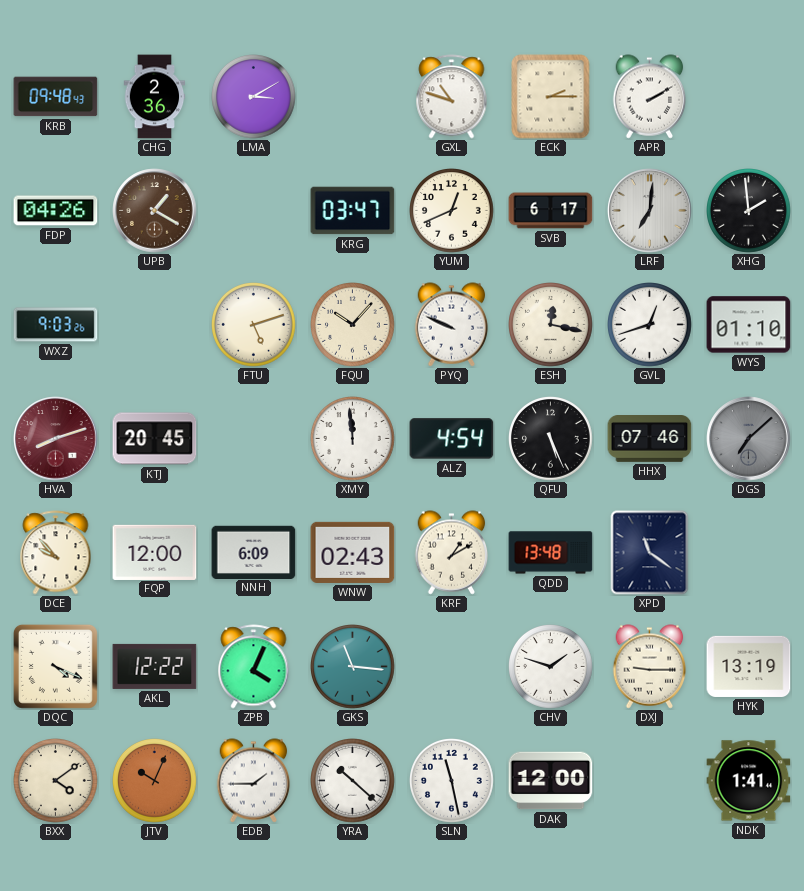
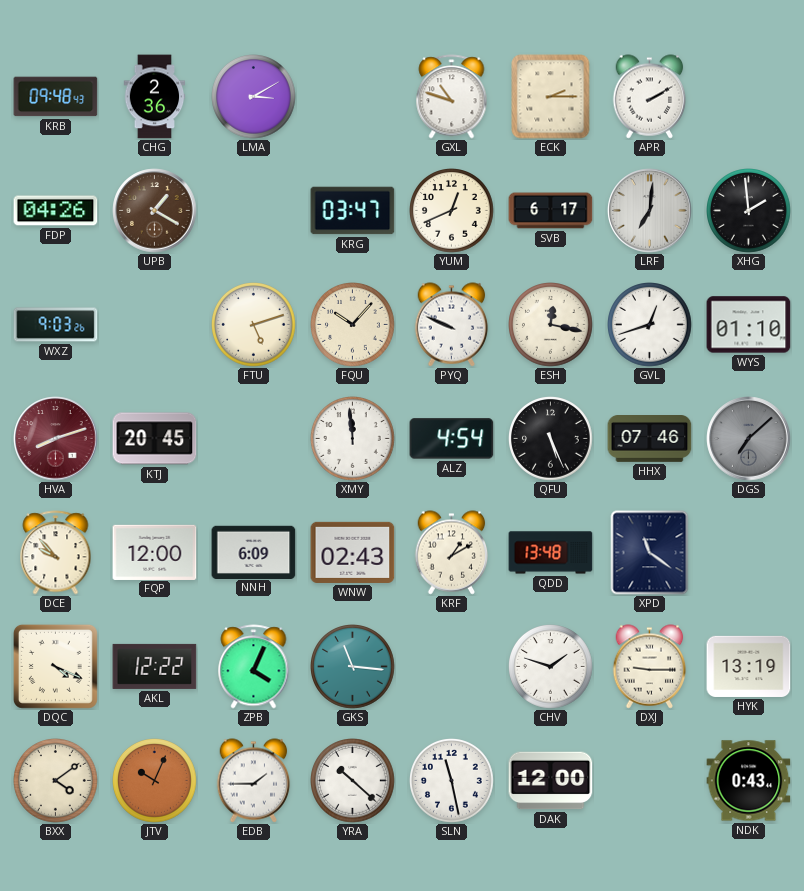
NDK: 1:41 -> 0:43 (749, 781)
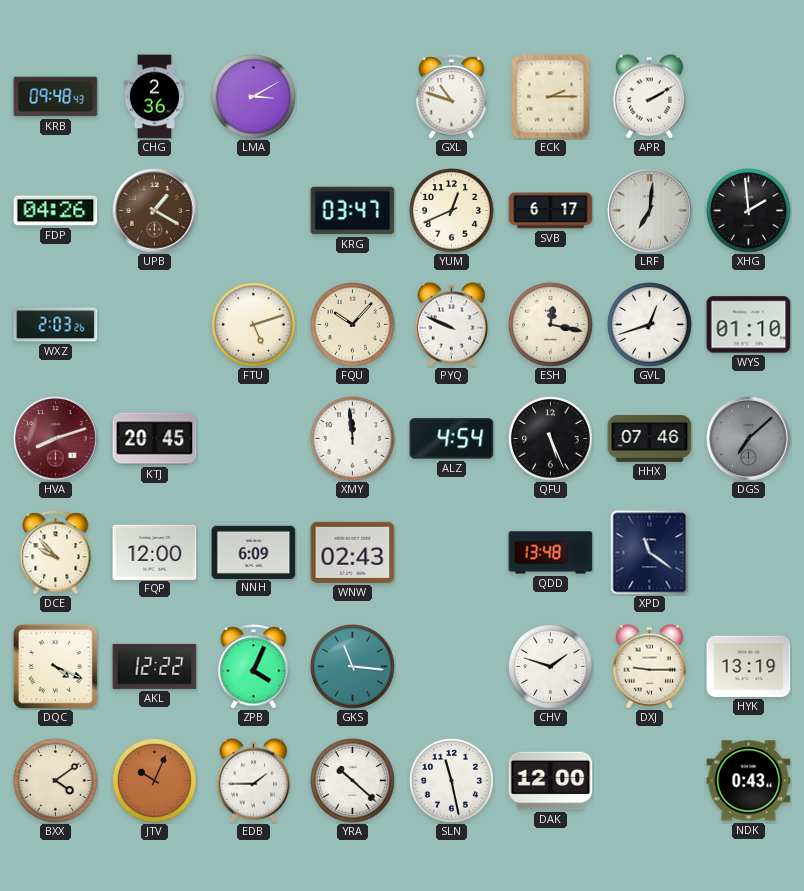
WXZ: 9:03 -> 2:03 (56, 325)
KRF: 1:10 -> none (452, 553)
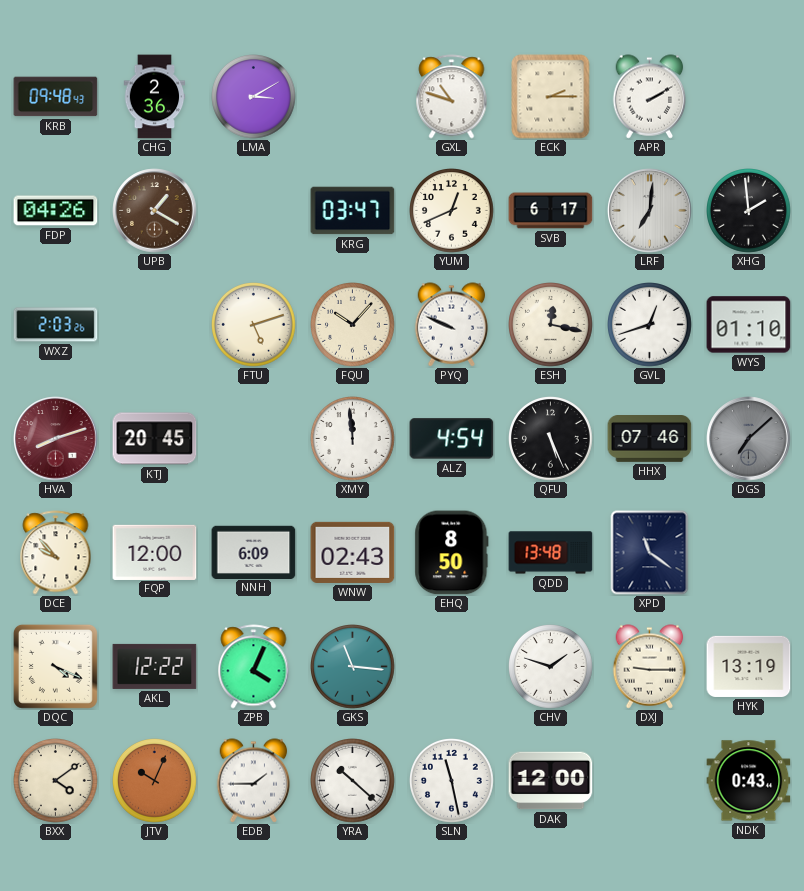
EHQ: none -> 8:50 (452, 553)
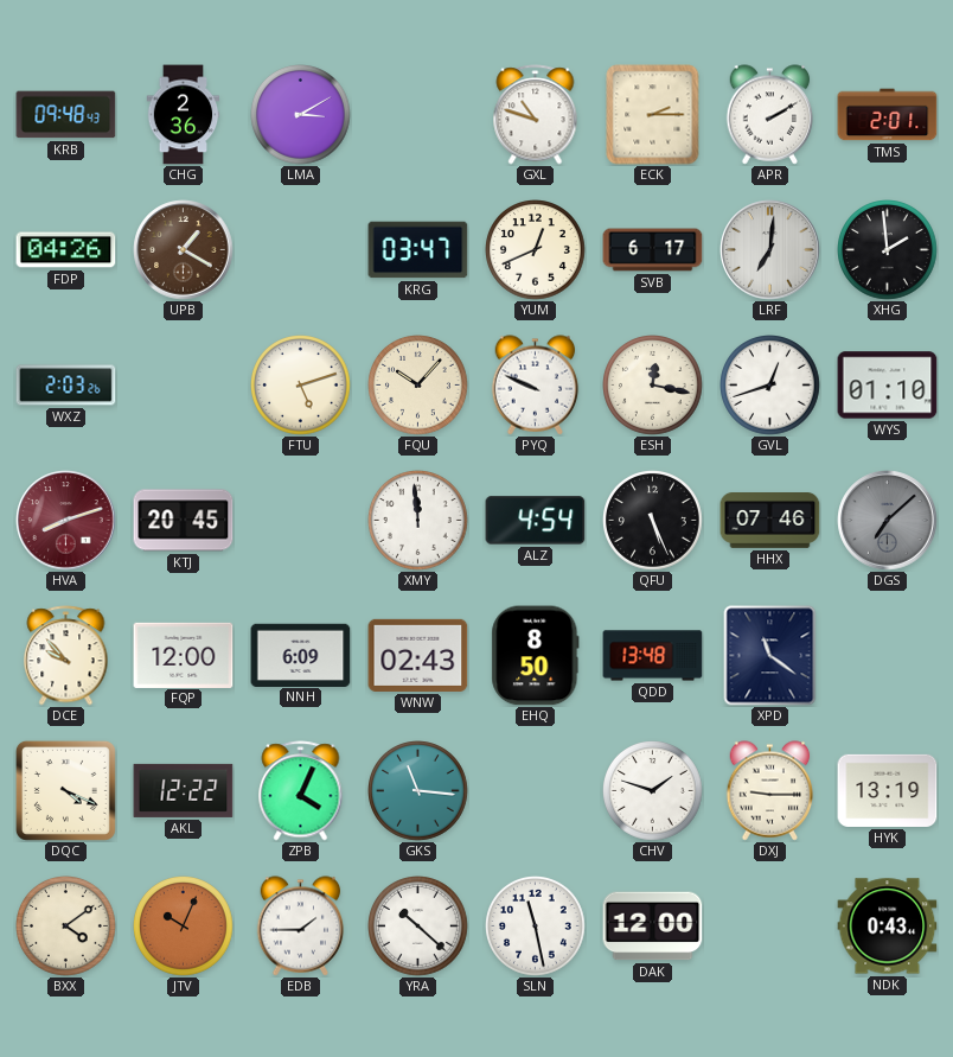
TMS: none -> 2:01 (888, 115)
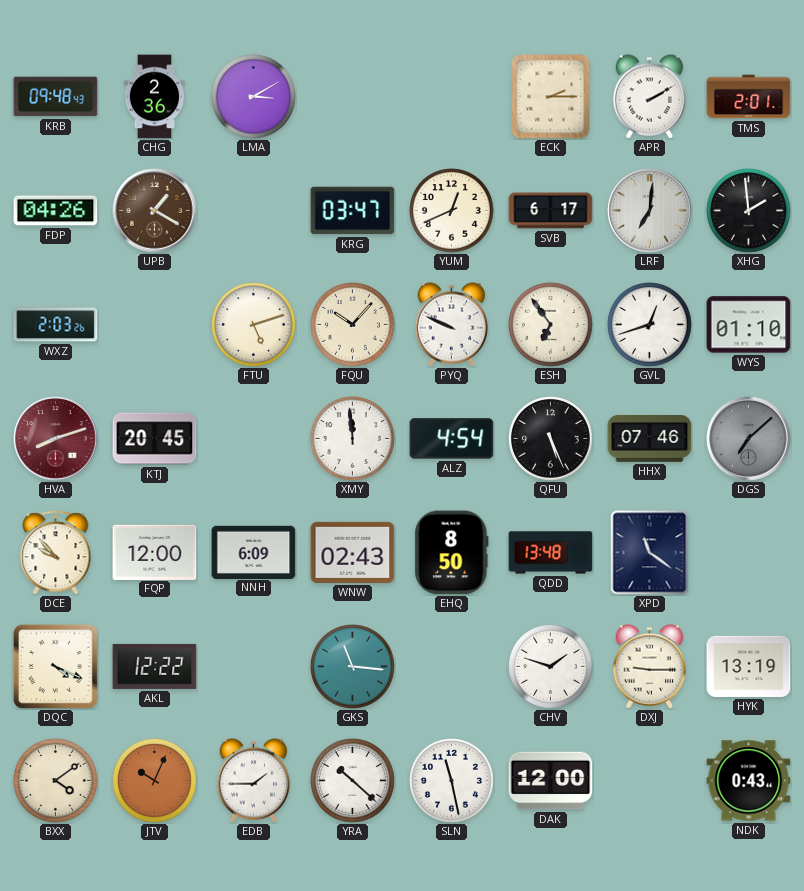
GXL: 10:48 -> none (536, 115)
ESH: 12:17 -> 6:54 (551, 325)
ZPB: 4:04 -> none (301, 791)
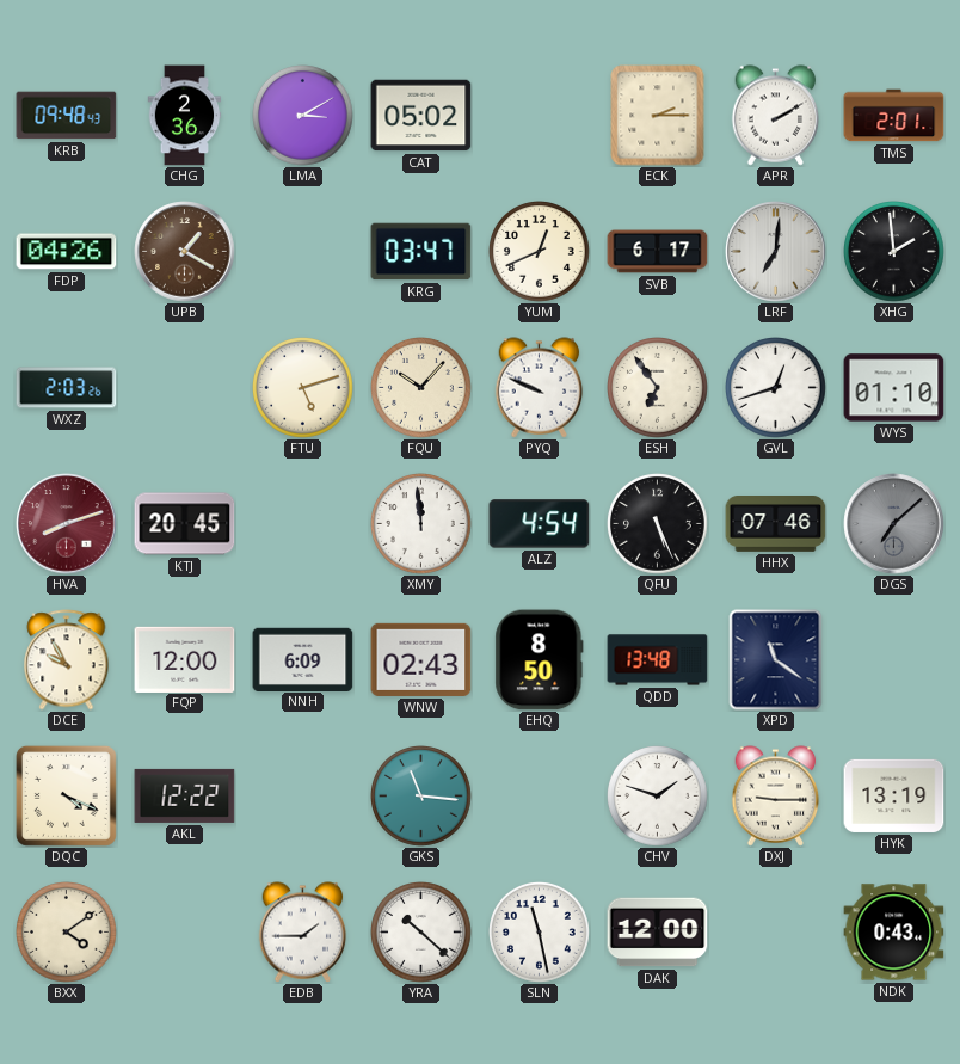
CAT: none -> 05:02 (421, 116)
DCE: 9:53 -> 9:55 (67, 660)
JTV: 10:04 -> none (155, 781)
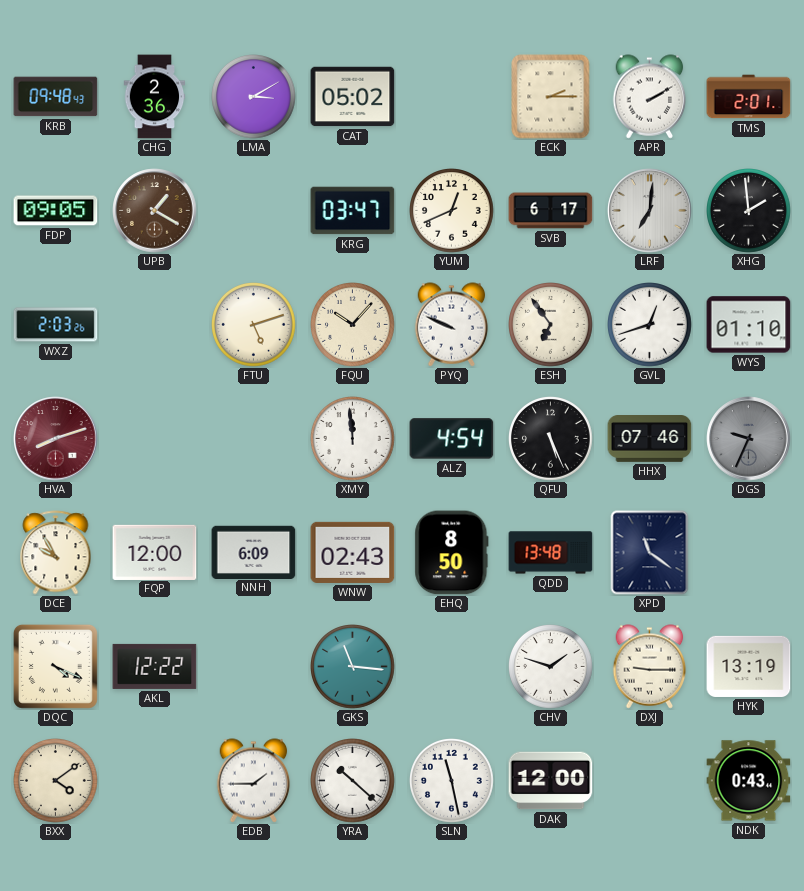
FDP: 04:26 -> 09:05 (56, 211)
KTJ: 20:45 -> none (185, 524)
DGS: 7:08 -> 9:34 (749, 439)
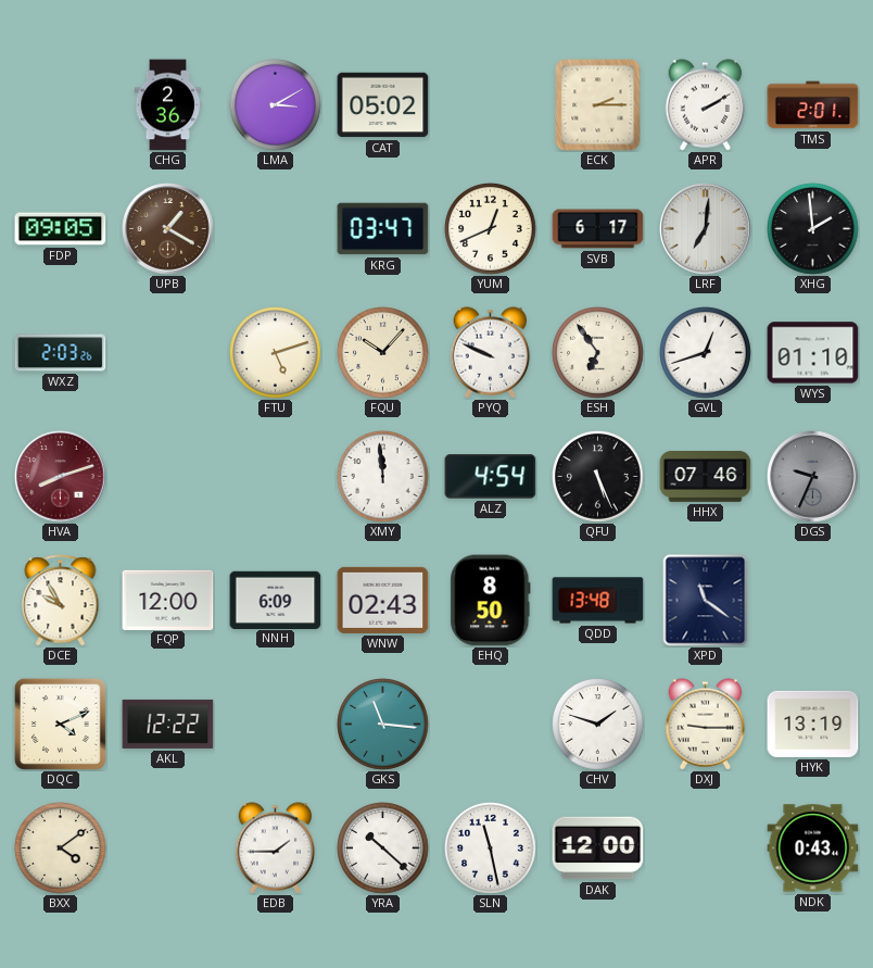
KRB: 09:48 -> none (56, 97)
DQC: 4:19 -> 4:11 (60, 724)
